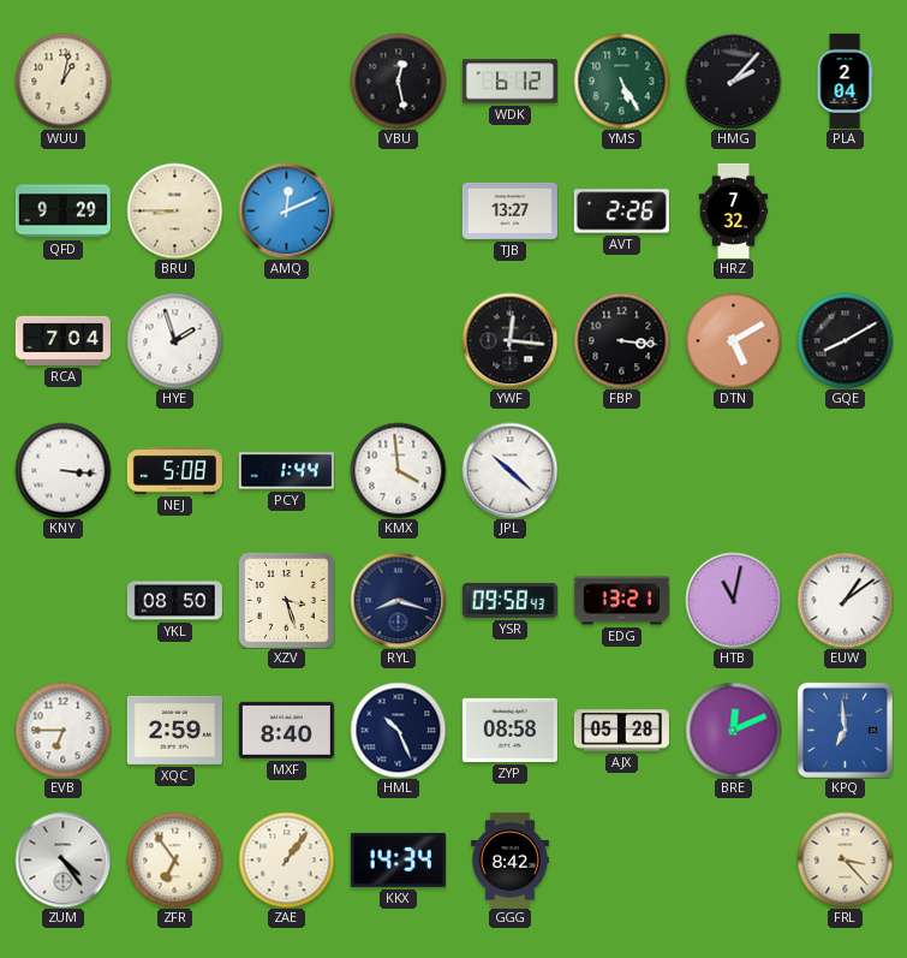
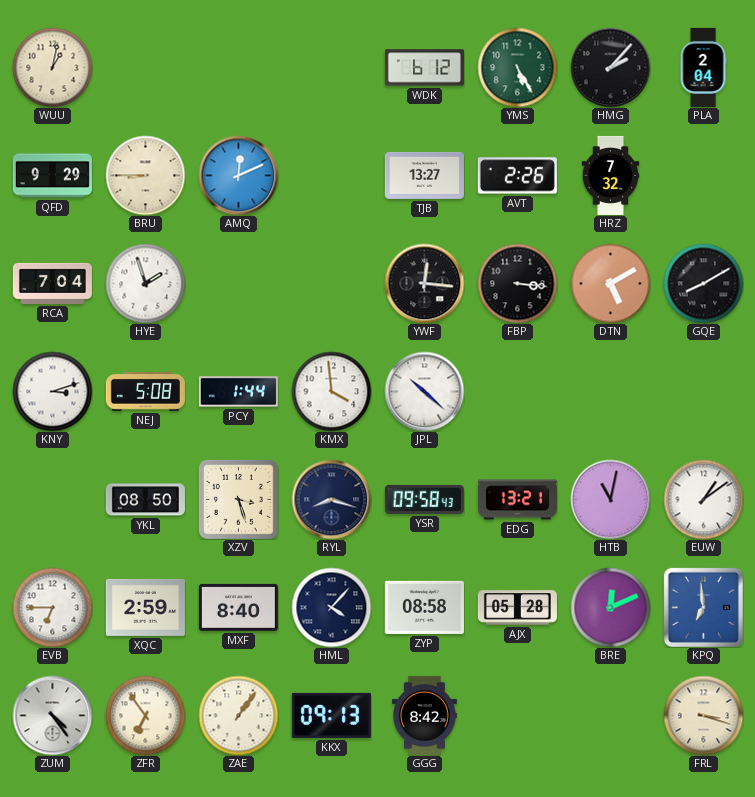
VBU: 12:28 -> none (398, 81)
KNY: 3:16 -> 3:12 (52, 391)
HML: 10:26 -> 4:07 (331, 607)
KKX: 14:34 -> 09:13 (331, 715)
FRL: 3:23 -> 3:18 (703, 715)
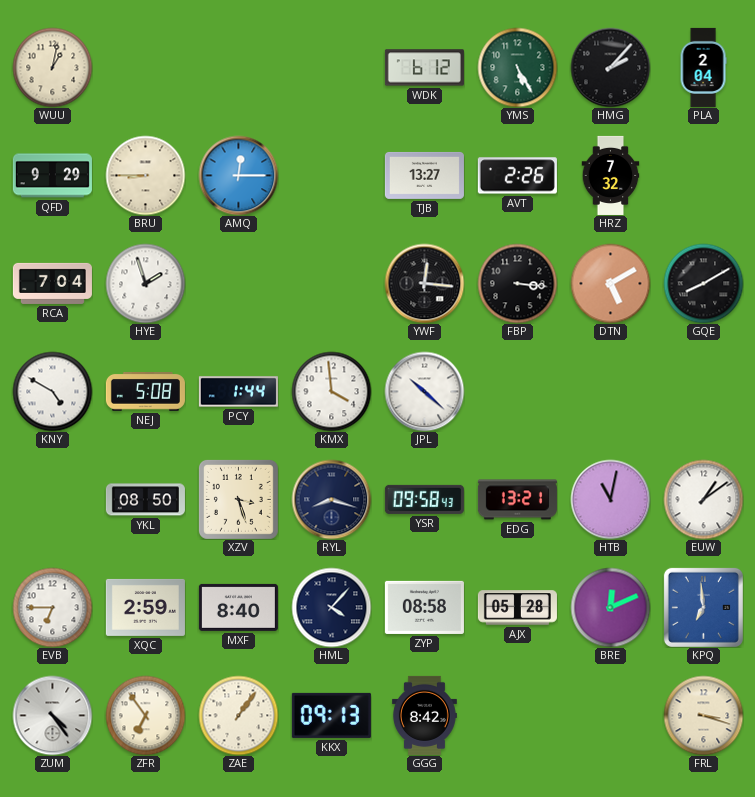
AMQ: 12:11 -> 12:15 (238, 175)
KNY: 3:12 -> 4:50 (52, 391)
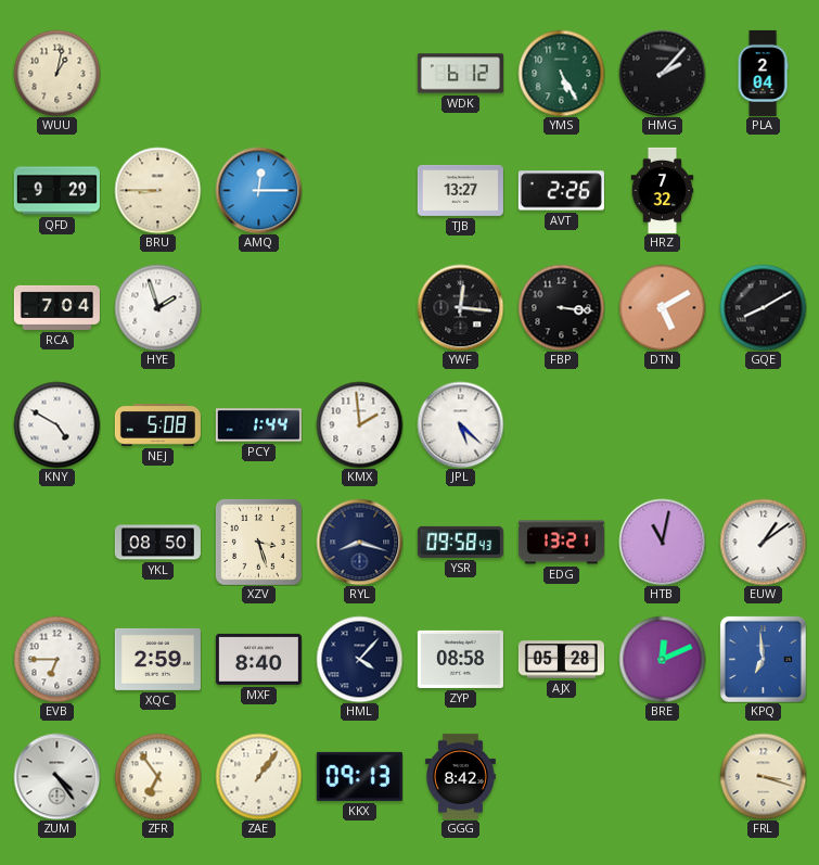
KMX: 3:59 -> 1:59 (359, 424)
JPL: 10:22 -> 5:22 (460, 424)
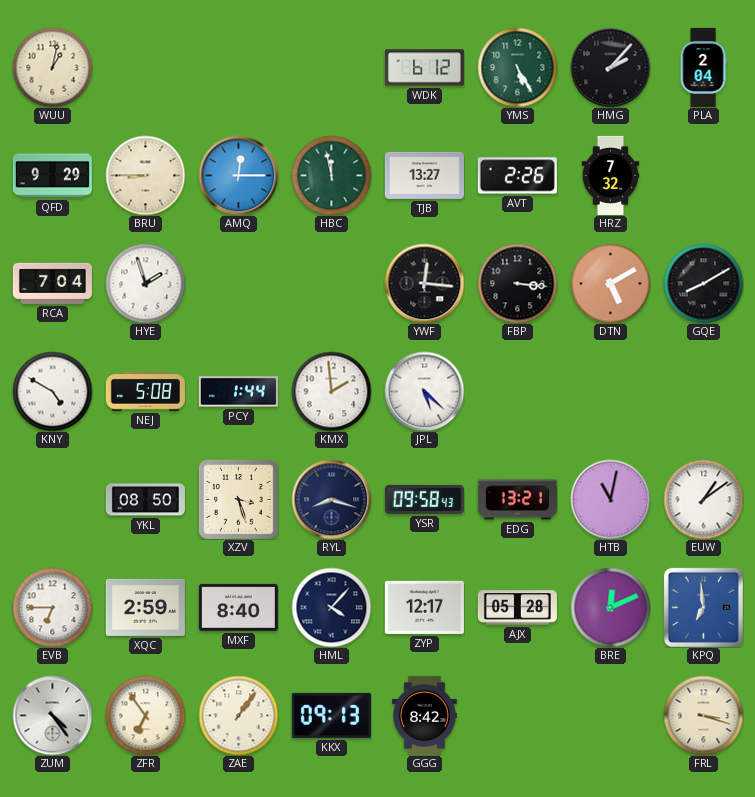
HBC: none -> 11:58 (331, 175)
ZYP: 08:58 -> 12:17 (424, 607)
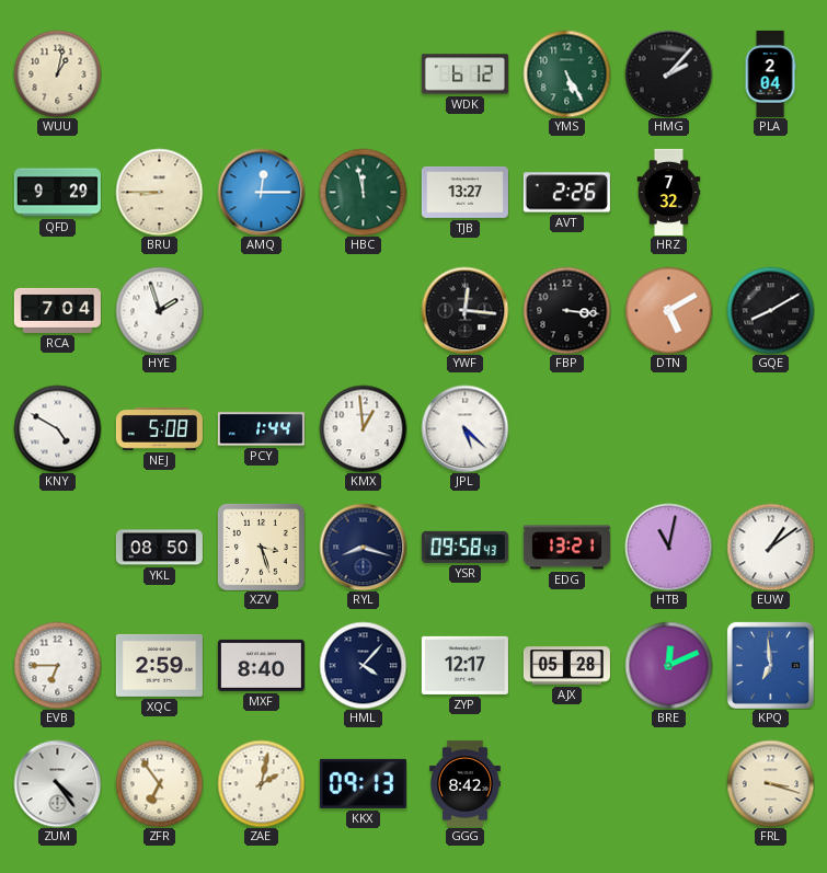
KMX: 1:59 -> 12:59 (363, 428)
ZAE: 1:06 -> 2:02 (261, 783)
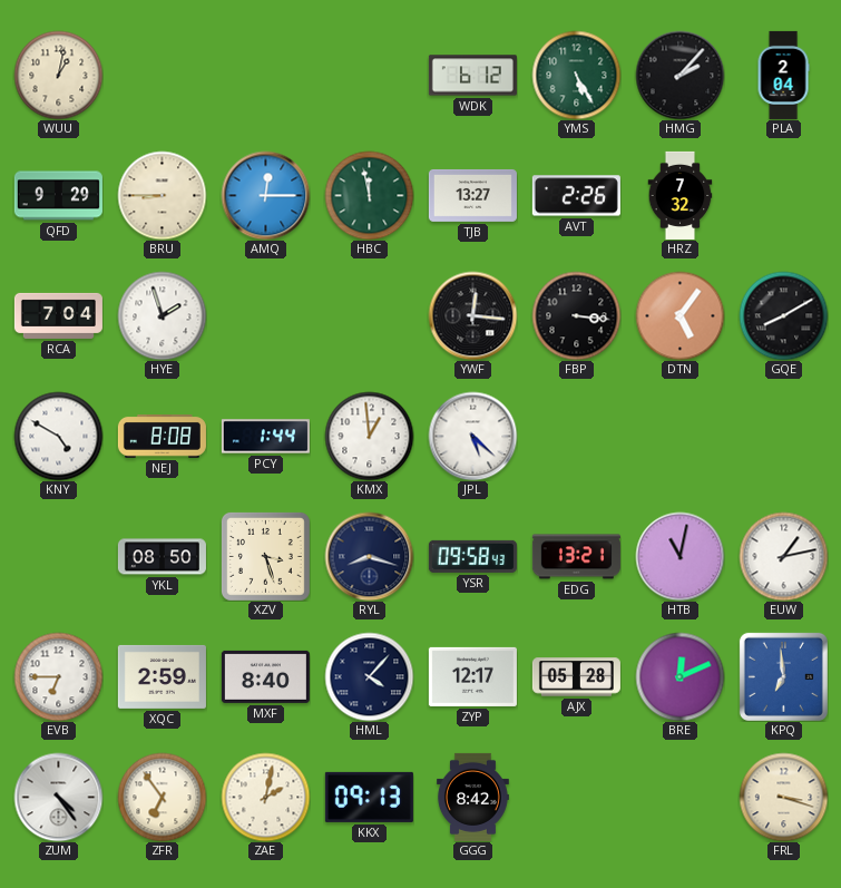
DTN: 5:10 -> 5:06 (679, 315)
NEJ: 5:08 -> 8:08 (162, 437)
EUW: 1:09 -> 1:13 (783, 556)
